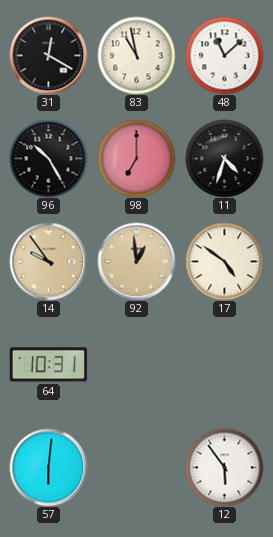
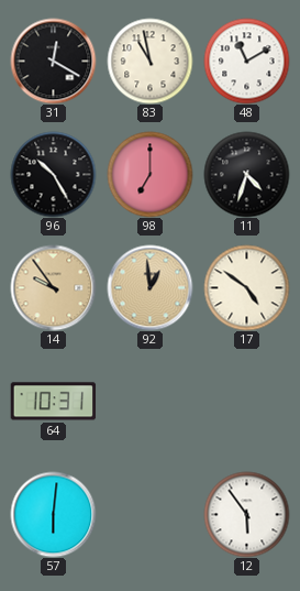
48: 11:08 -> 11:10 (246, 61)
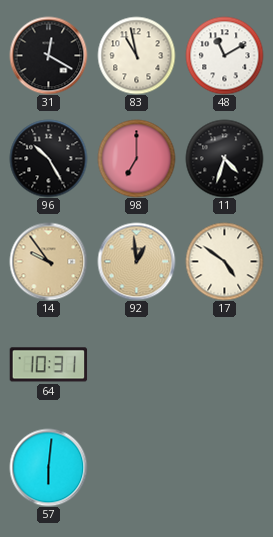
12: 5:54 -> none (246, 514)
